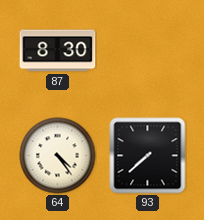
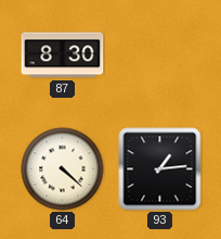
64: 4:24 -> 4:22 (63, 169)
93: 7:38 -> 1:14 (160, 169)
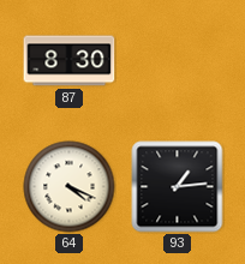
64: 4:22 -> 4:19 (70, 187)
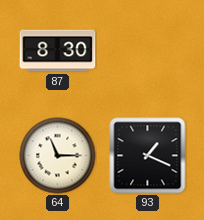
64: 4:19 -> 11:15 (58, 156)
93: 1:14 -> 1:19 (148, 156)
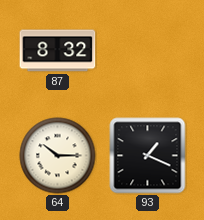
87: 8:30 -> 8:32 (58, 51)
64: 11:15 -> 10:15 (58, 156)
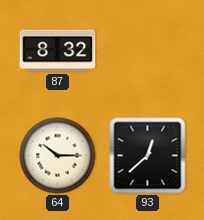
93: 1:19 -> 12:38 (148, 156)
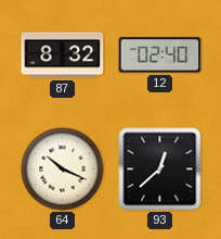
12: none -> 02:40 (160, 55)
64: 10:15 -> 10:19 (63, 169)
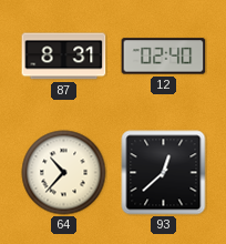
87: 8:32 -> 8:31 (64, 57)
64: 10:19 -> 10:37 (64, 173)
